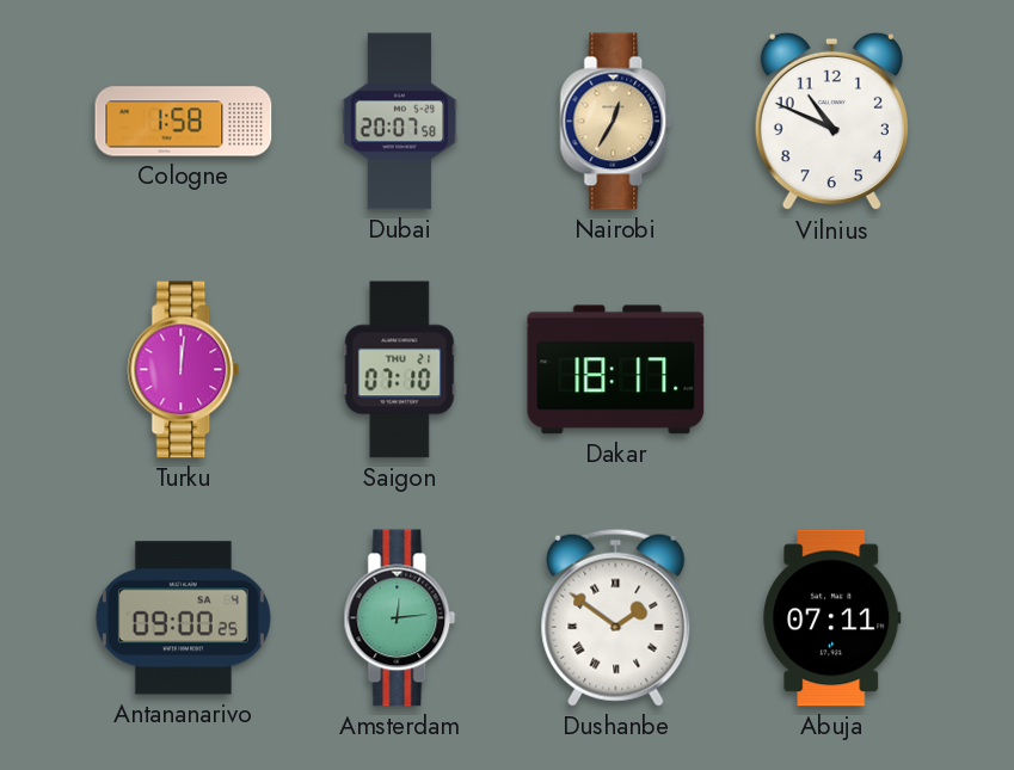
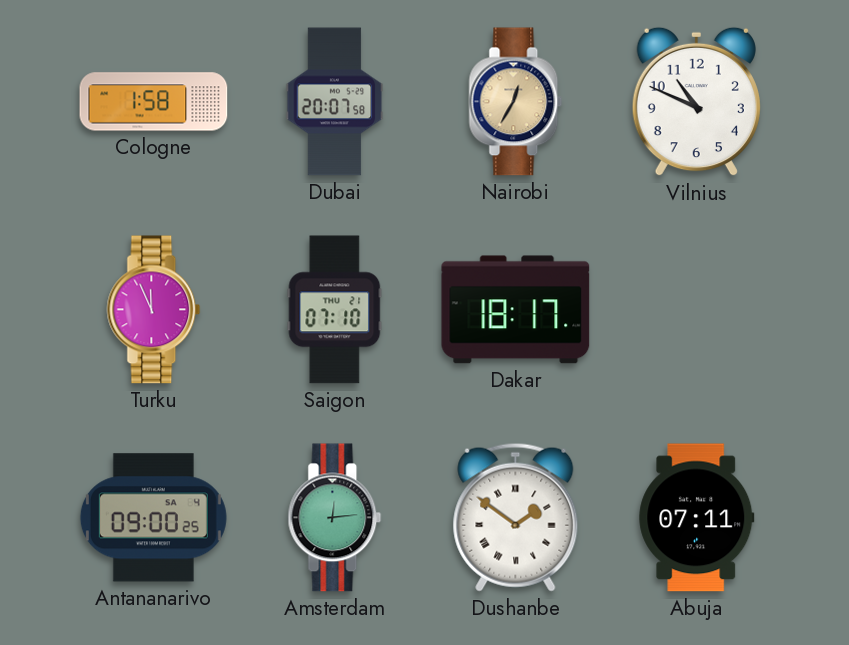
Turku: 12:01 -> 11:56 (154, 310)
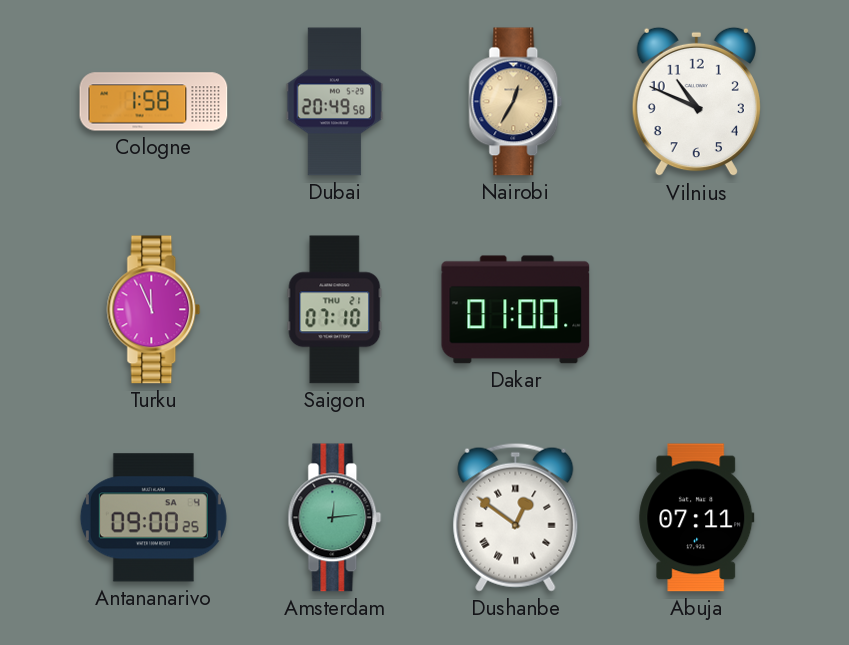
Dubai: 20:07 -> 20:49 (335, 102)
Dakar: 18:17 -> 01:00 (516, 310)
Dushanbe: 1:51 -> 12:51 (516, 517)
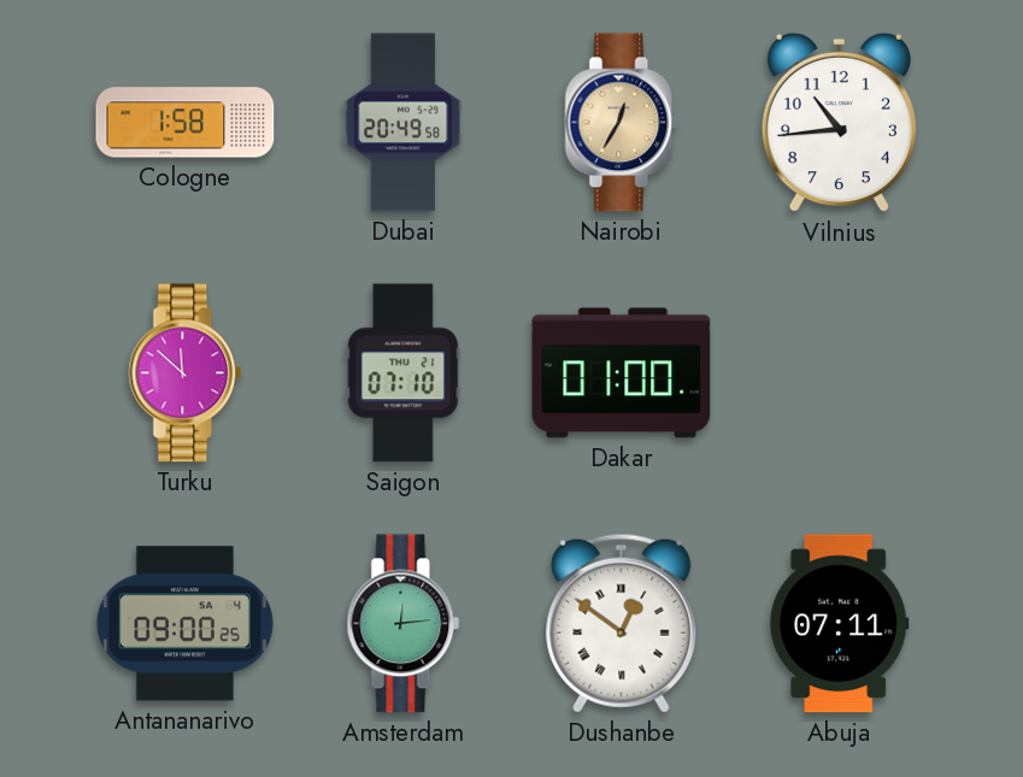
Vilnius: 10:49 -> 10:44 (839, 123)
Turku: 11:56 -> 11:52 (186, 373)
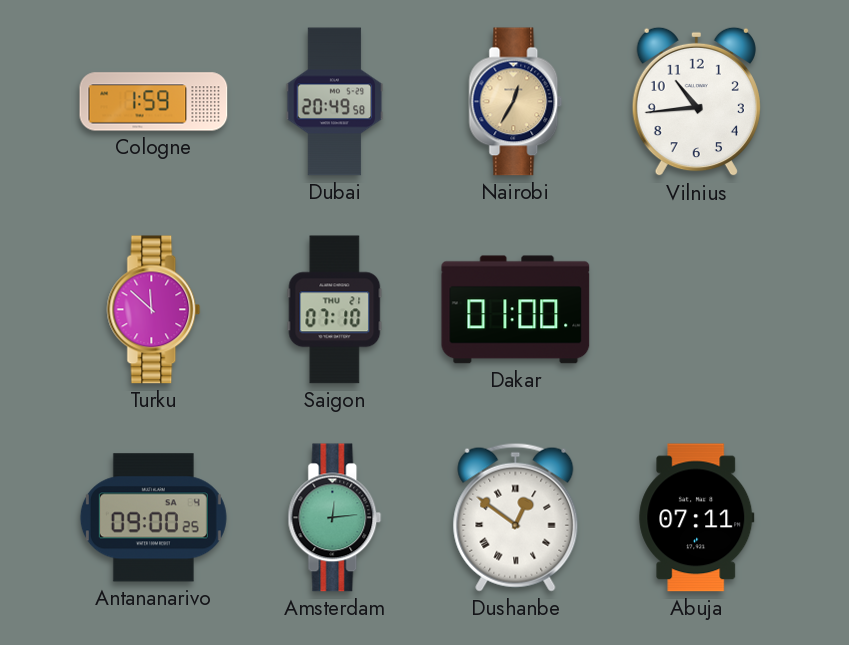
Cologne: 1:58 -> 1:59 (154, 102)
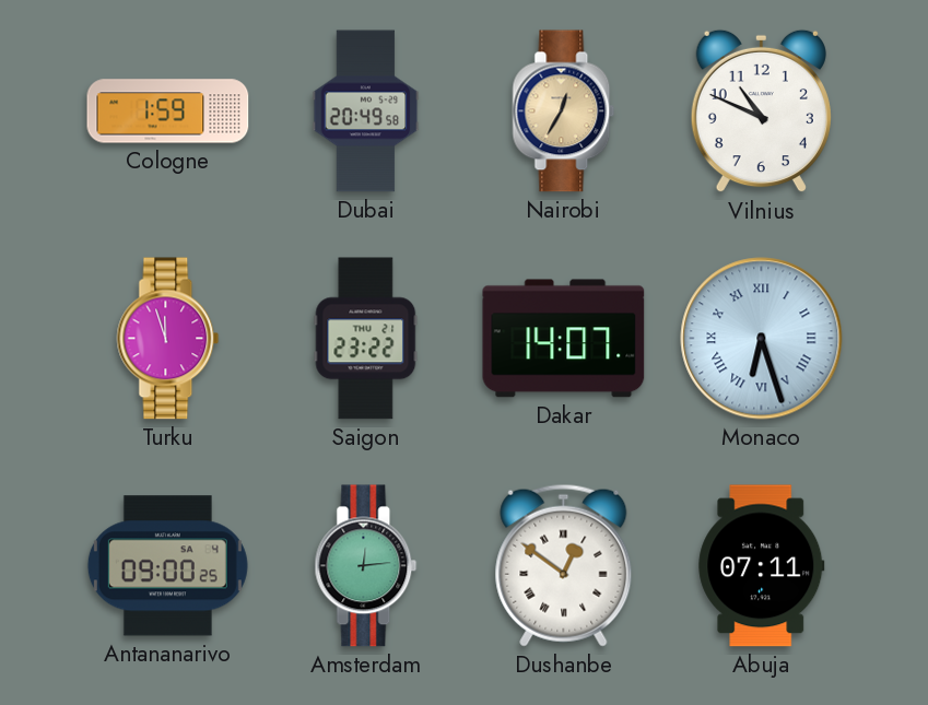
Vilnius: 10:44 -> 10:49 (761, 111)
Turku: 11:52 -> 11:57 (168, 339)
Saigon: 07:10 -> 23:22 (366, 339)
Dakar: 01:00 -> 14:07 (564, 339)
Monaco: none -> 6:27 (762, 339)
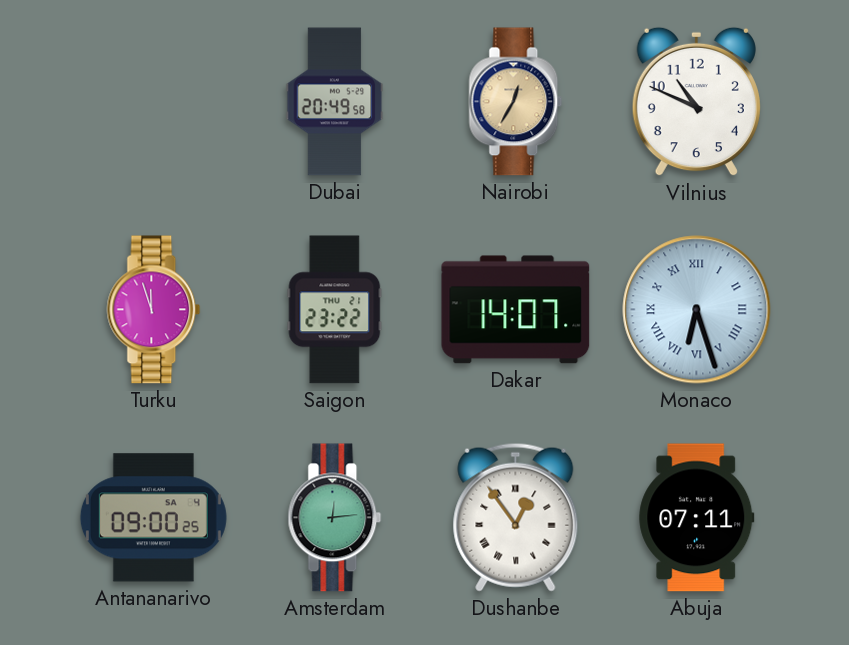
Cologne: 1:59 -> none (168, 111)
Dushanbe: 12:51 -> 12:54 (516, 517)
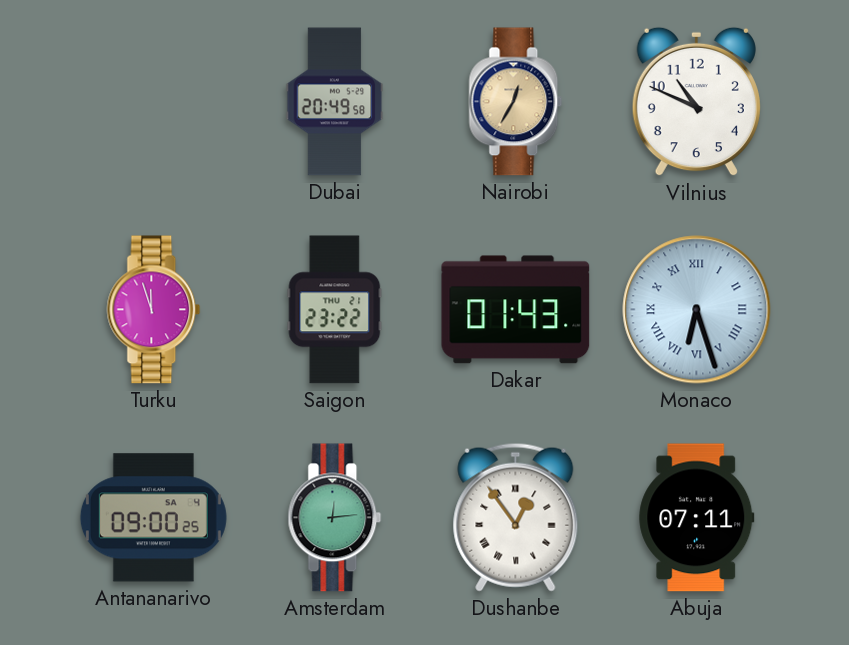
Dakar: 14:07 -> 01:43 (516, 310)
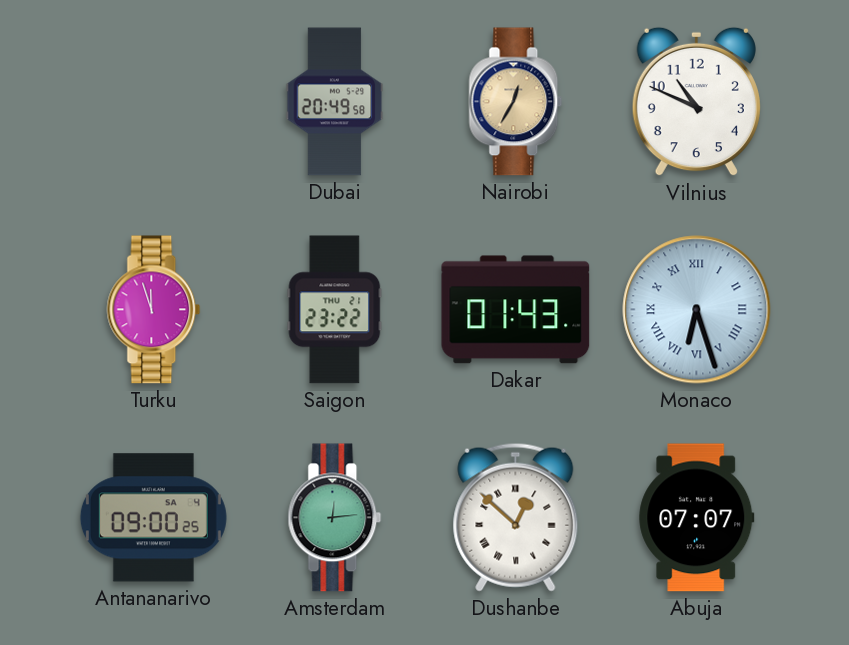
Dushanbe: 12:54 -> 12:52 (516, 517)
Abuja: 07:11 -> 07:07 (697, 518)
